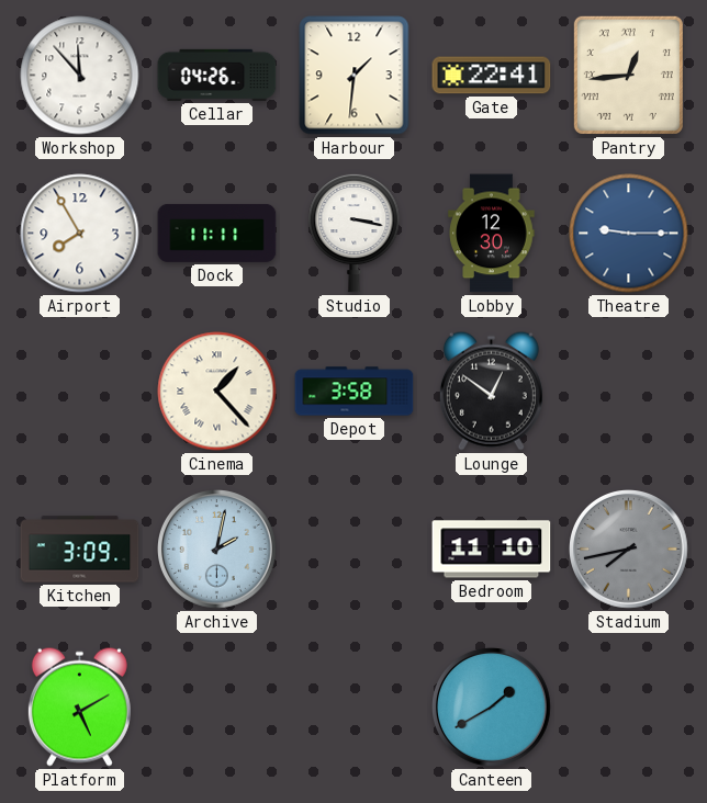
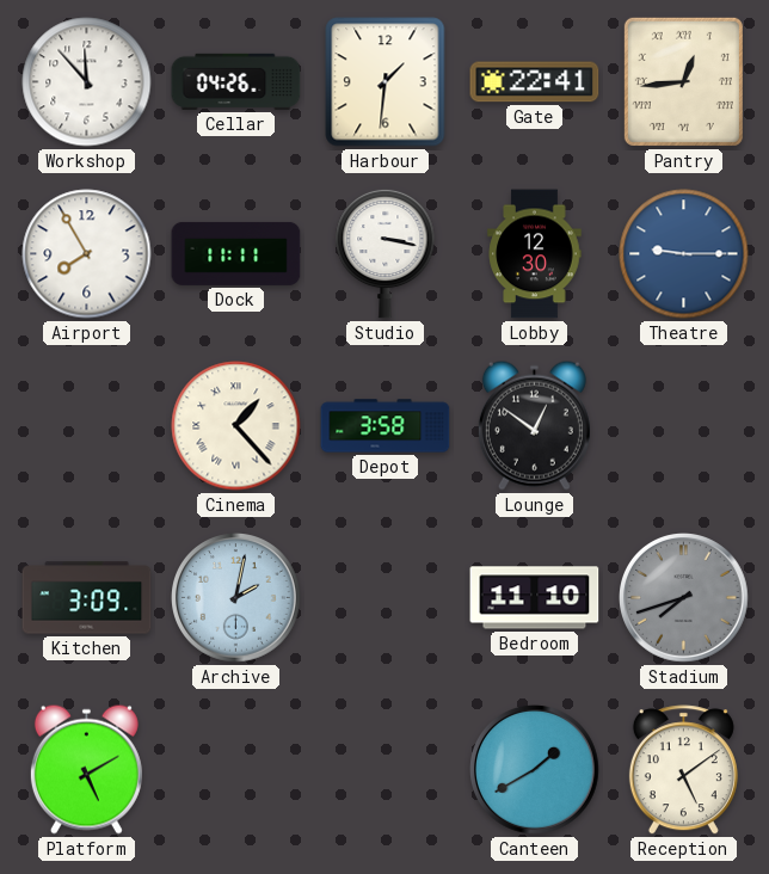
Stadium: 7:43 -> 7:42 (684, 598)
Reception: none -> 5:09 (683, 770)
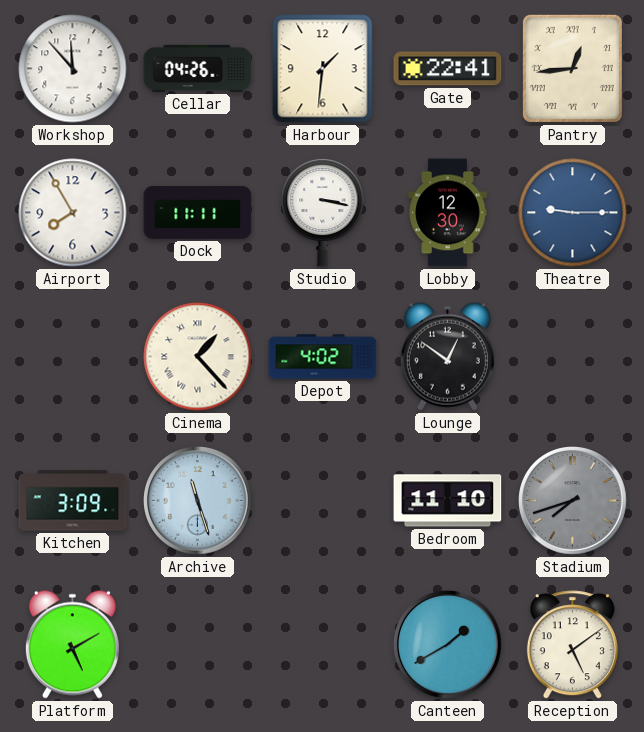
Depot: 3:58 -> 4:02 (323, 357)
Archive: 2:02 -> 11:27 (198, 501)
